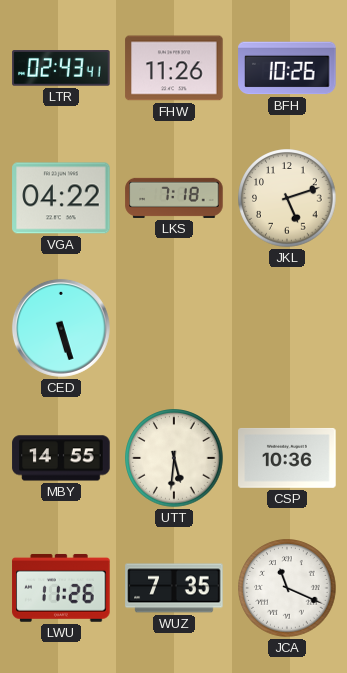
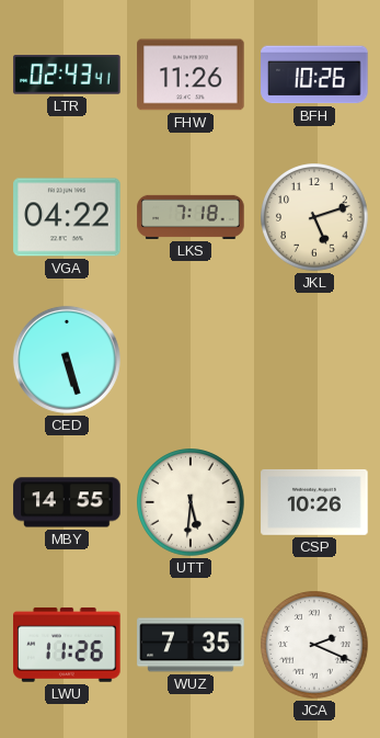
CSP: 10:36 -> 10:26 (314, 502)
JCA: 11:19 -> 2:19 (314, 645)
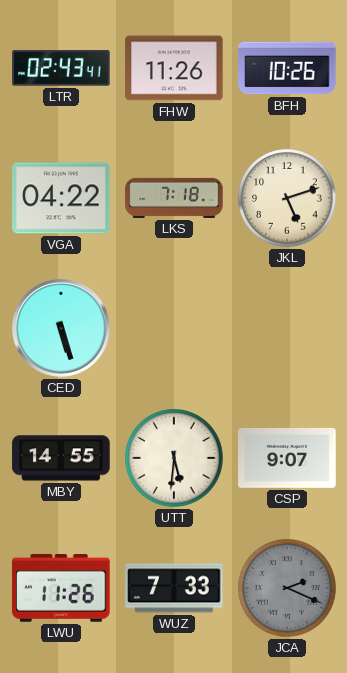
CSP: 10:26 -> 9:07 (287, 458)
WUZ: 7:35 -> 7:33 (174, 588)
JCA dial: white -> grey (287, 588)
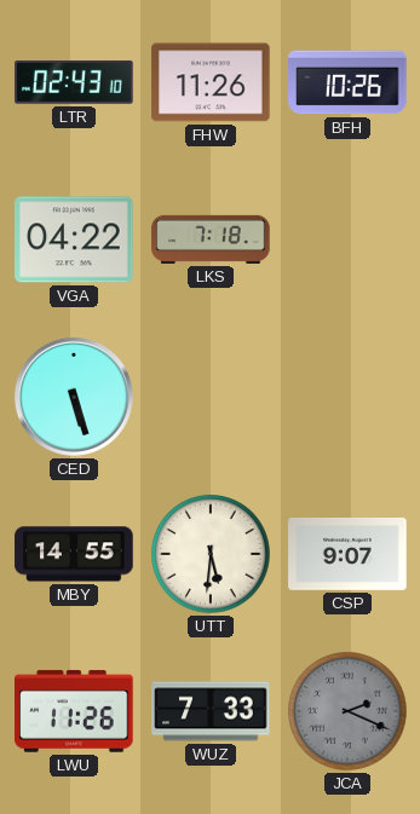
LTR: 02:43:41 -> 02:43:10 (74, 82)
JKL: 5:12 -> none (287, 198)
